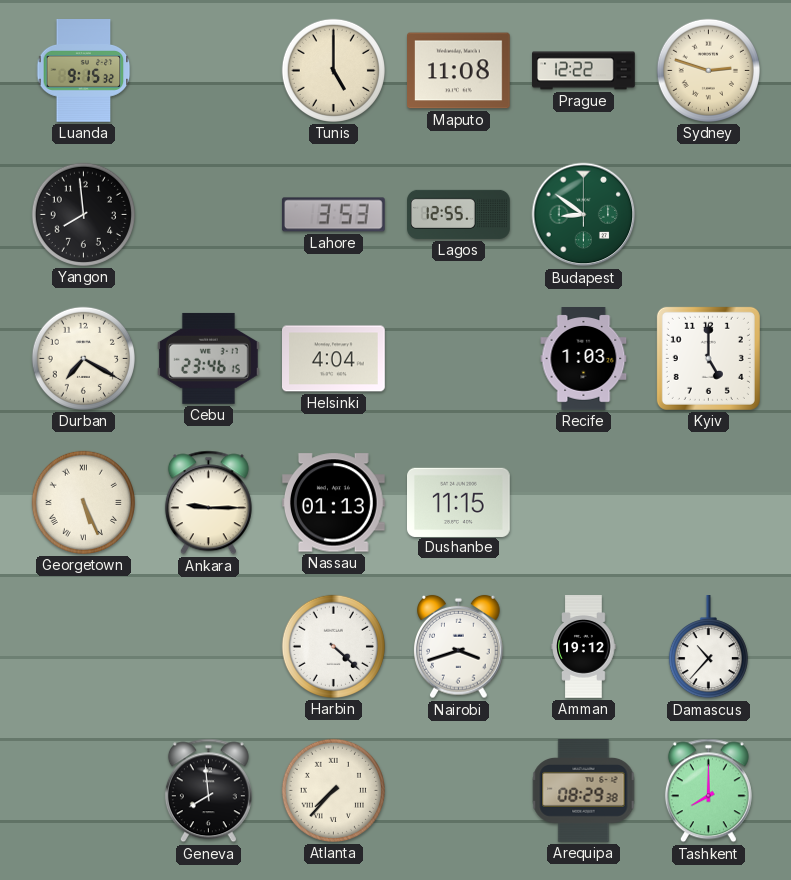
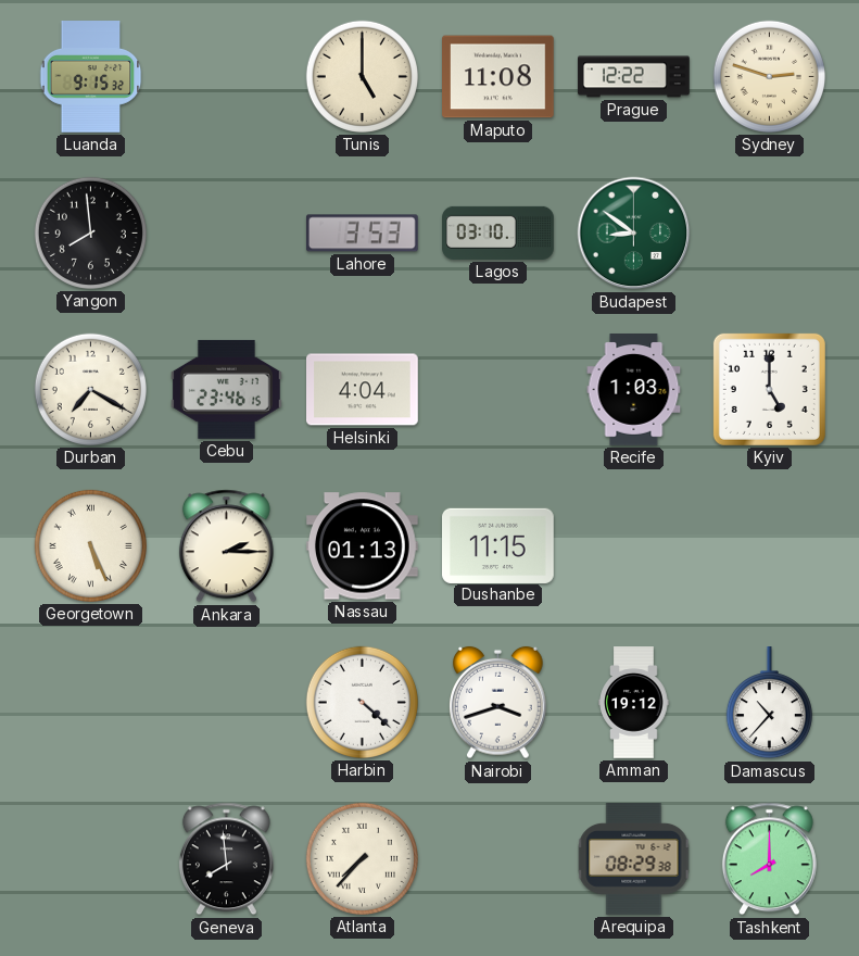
Lagos: 12:55 -> 03:10 (498, 232)
Ankara: 9:15 -> 2:15 (226, 546)
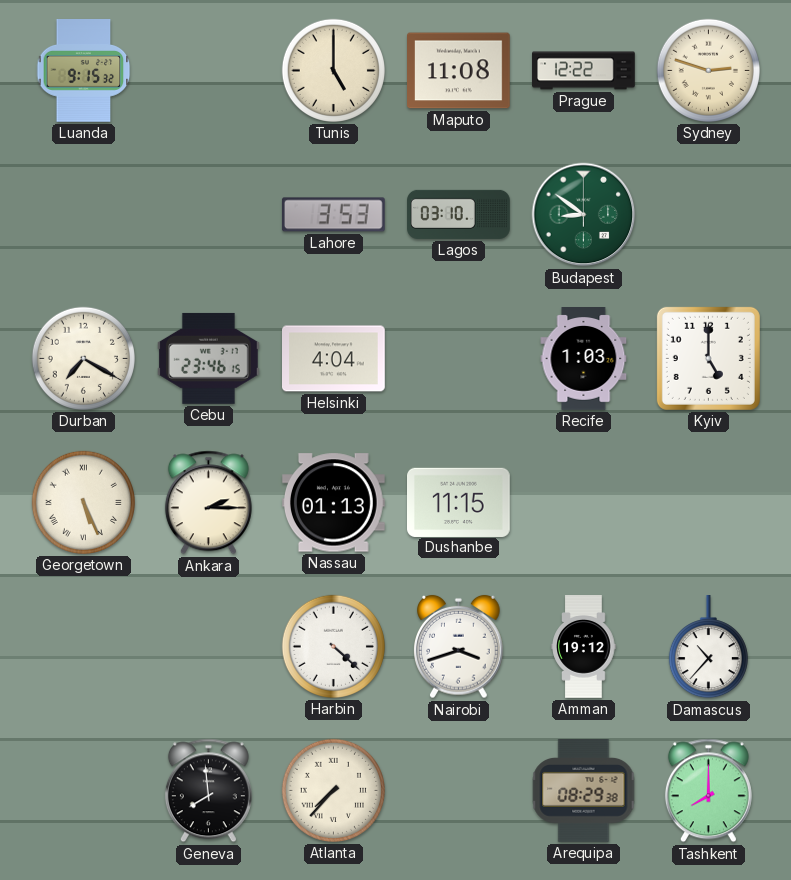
Yangon: 7:59 -> none (90, 232)
